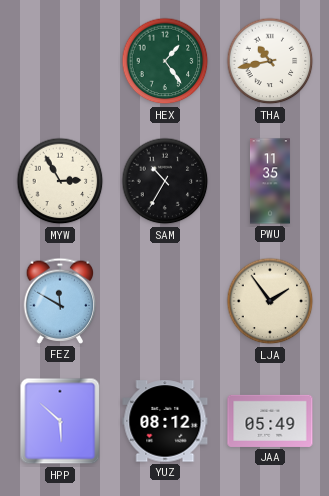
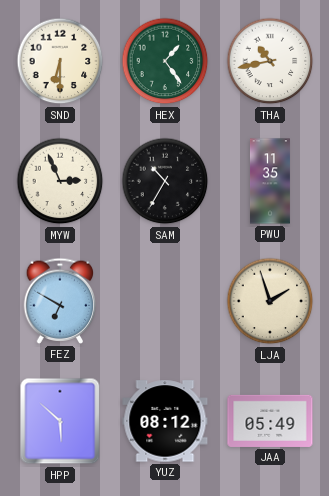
SND: none -> 6:30 (60, 61)
MYW: 2:55 -> 2:56 (60, 181)
FEZ: 11:50 -> 6:50 (60, 301)
LJA: 1:54 -> 1:57 (270, 301)
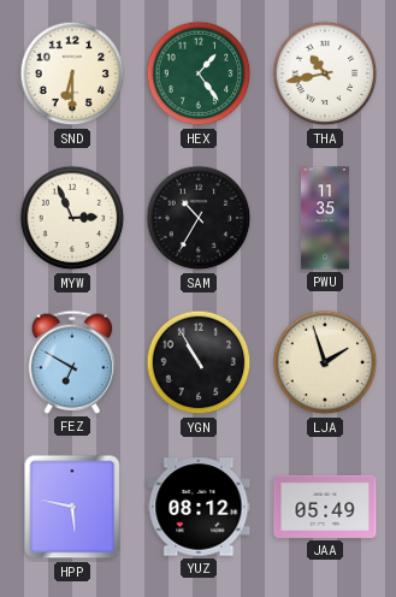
YGN: none -> 10:55 (199, 362)
HPP: 5:52 -> 5:47 (72, 507)
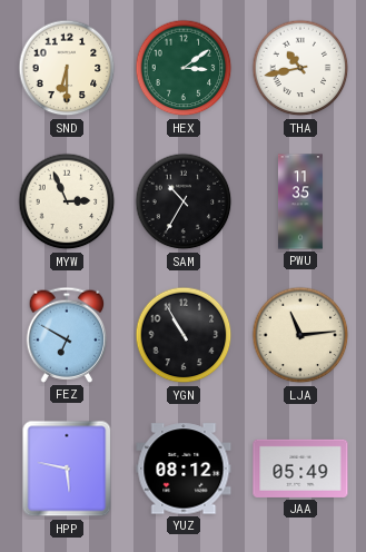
HEX: 1:24 -> 3:09 (184, 68)
LJA: 1:57 -> 11:14 (300, 335)
